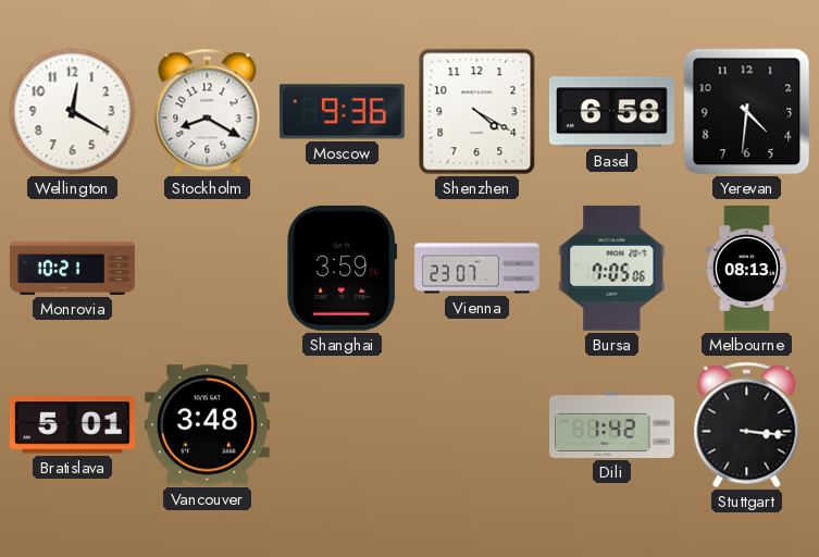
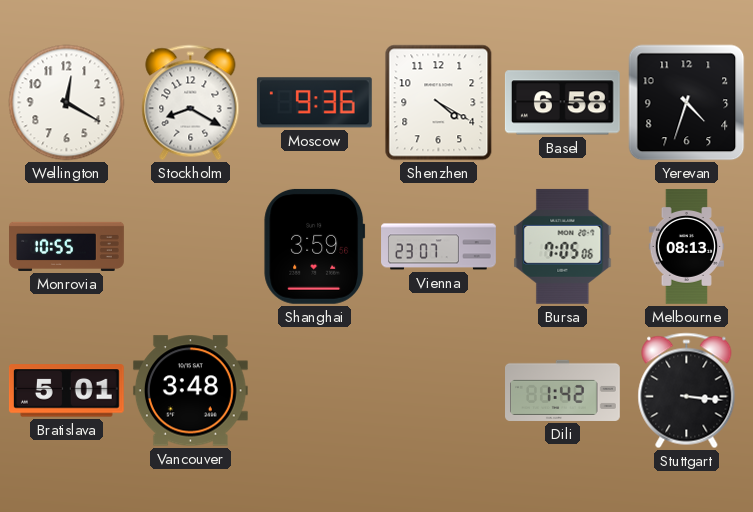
Yerevan: 4:31 -> 4:33 (687, 103)
Monrovia: 10:21 -> 10:55 (67, 246)
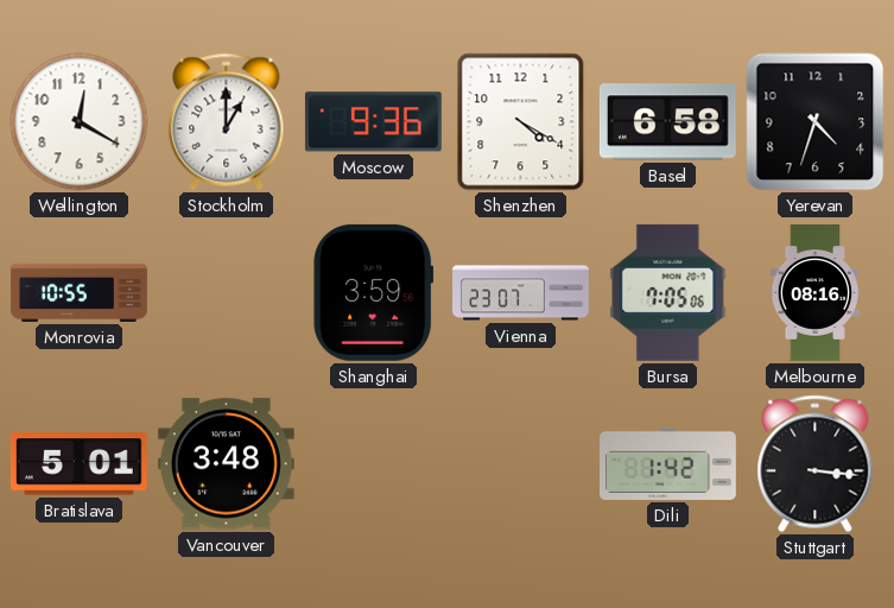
Stockholm: 8:20 -> 1:00 (227, 122)
Melbourne: 08:13 -> 08:16 (814, 293)
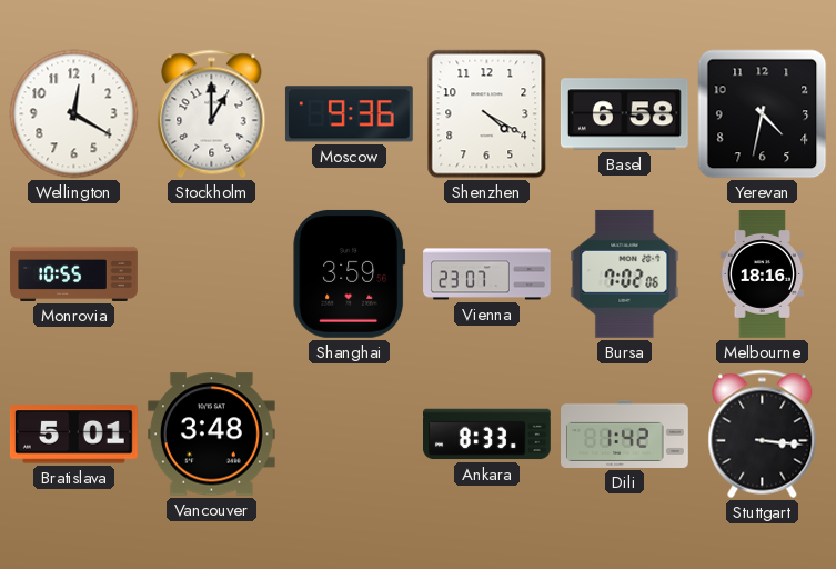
Yerevan: 4:33 -> 4:32 (763, 114)
Bursa: 7:05 -> 7:02 (625, 273)
Melbourne: 08:16 -> 18:16 (762, 274)
Ankara: none -> 8:33 (487, 435)
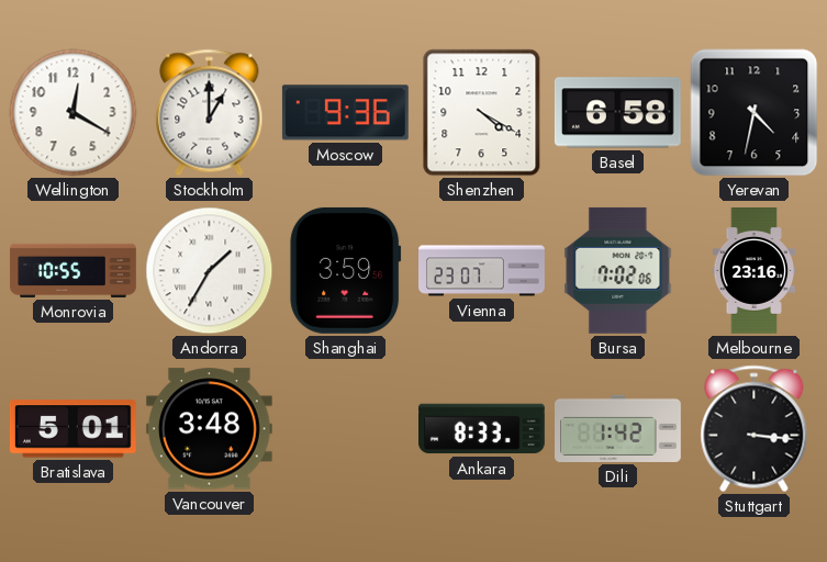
Andorra: none -> 1:35 (210, 271)
Melbourne: 18:16 -> 23:16 (753, 271)
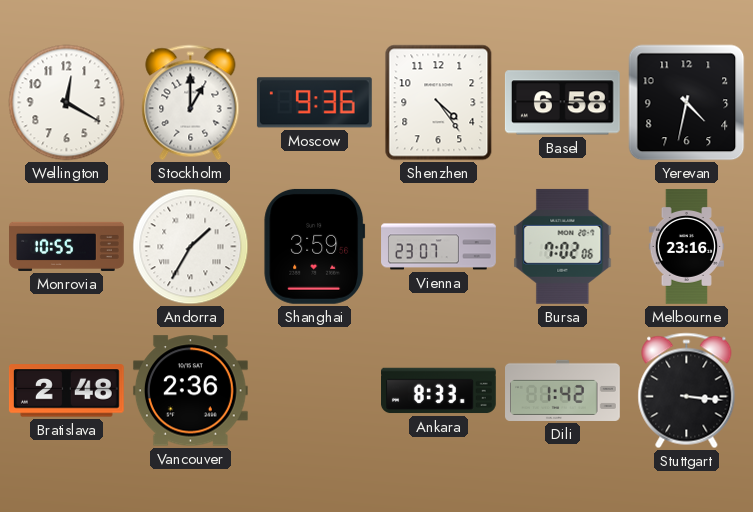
Shenzhen: 4:20 -> 4:24 (439, 103)
Bratislava: 5:01 -> 2:48 (66, 391)
Vancouver: 3:48 -> 2:36 (190, 391)
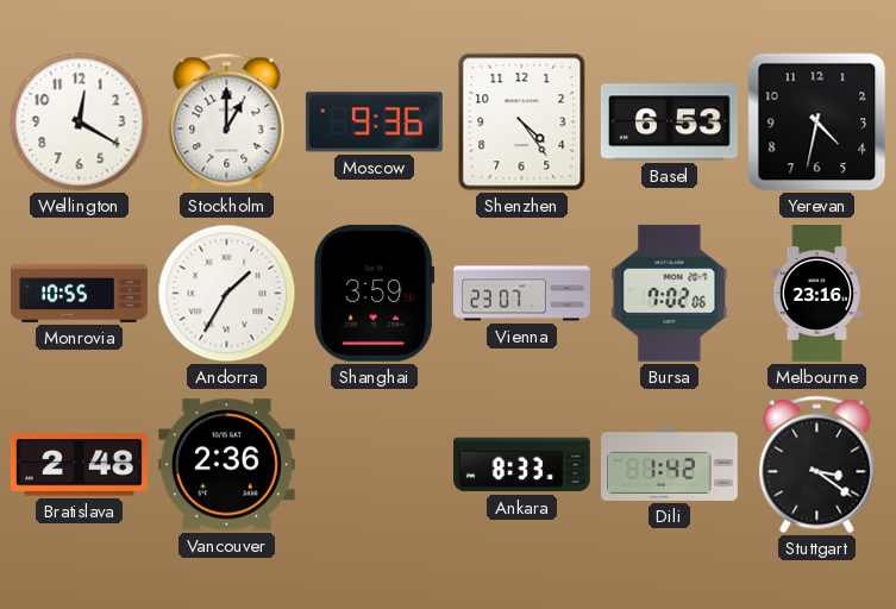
Basel: 6:58 -> 6:53 (669, 123)
Stuttgart: 3:16 -> 3:21 (817, 465)
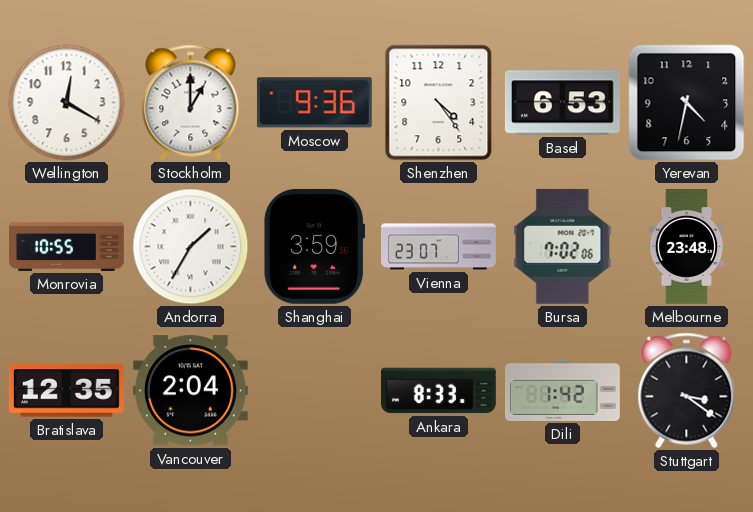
Melbourne: 23:16 -> 23:48 (686, 247)
Bratislava: 2:48 -> 12:35 (66, 391)
Vancouver: 2:36 -> 2:04 (190, 391)
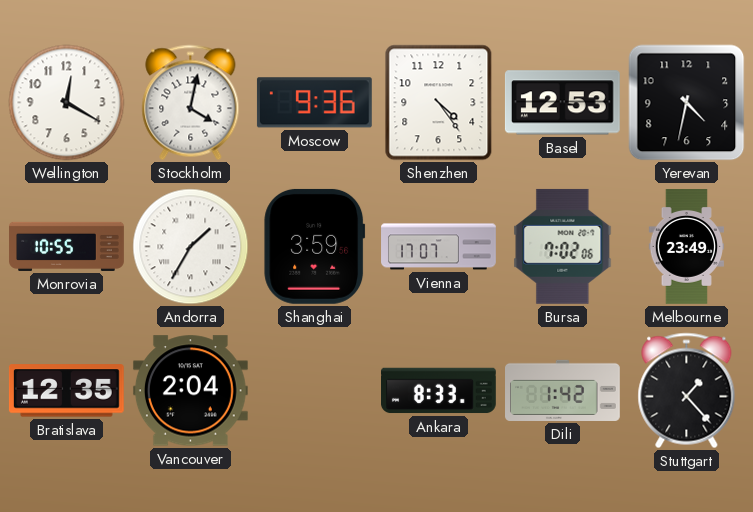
Stockholm: 1:00 -> 4:02 (191, 103)
Basel: 6:53 -> 12:53 (562, 103)
Vienna: 23:07 -> 17:07 (439, 247)
Melbourne: 23:48 -> 23:49 (686, 247)
Stuttgart: 3:21 -> 1:23 (687, 391)
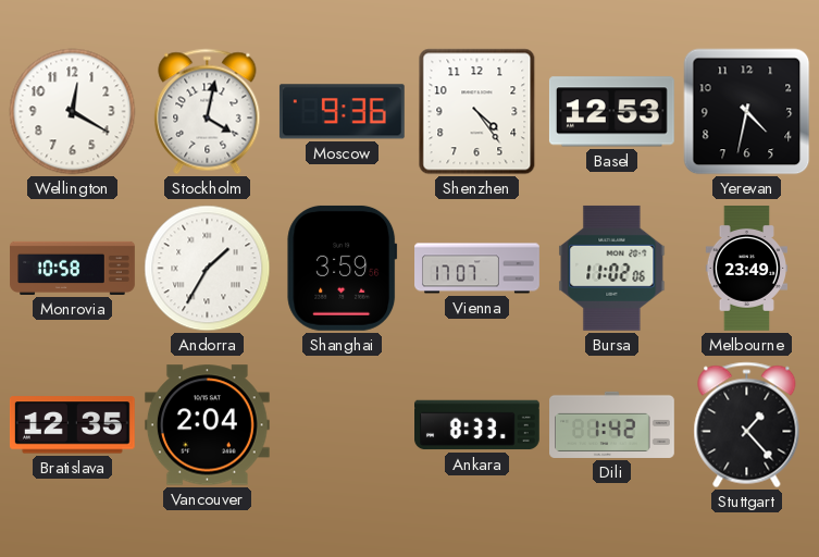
Monrovia: 10:55 -> 10:58 (73, 268)
Bursa: 7:02 -> 11:02 (612, 268)
